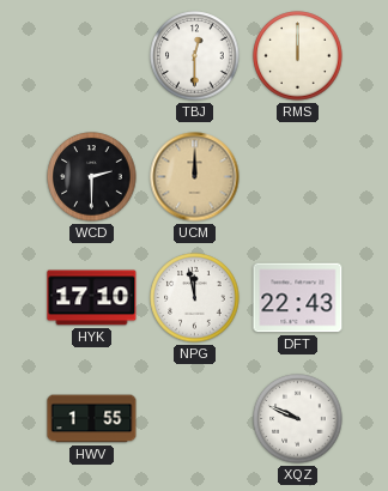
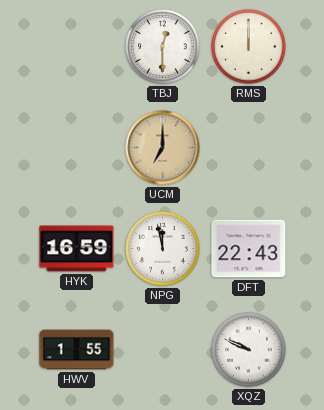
WCD: 2:30 -> none (92, 177)
UCM: 12:00 -> 7:00 (163, 148)
HYK: 17:10 -> 16:59 (77, 249)
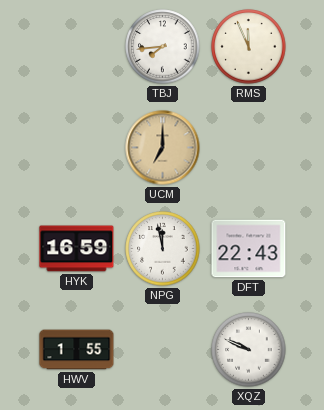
TBJ: 12:30 -> 7:44 (163, 47)
RMS: 12:00 -> 11:56 (249, 47)
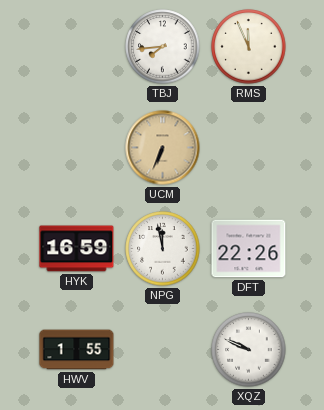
UCM: 7:00 -> 6:34 (163, 148)
DFT: 22:43 -> 22:26 (249, 249)
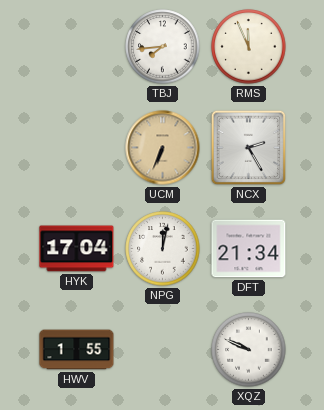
NCX: none -> 2:25 (249, 148)
HYK: 16:59 -> 17:04 (77, 249)
NPG: 11:58 -> 12:02 (163, 249)
DFT: 22:26 -> 21:34 (249, 249)
